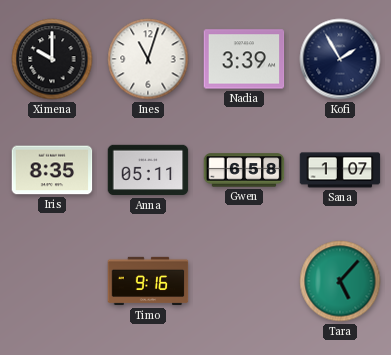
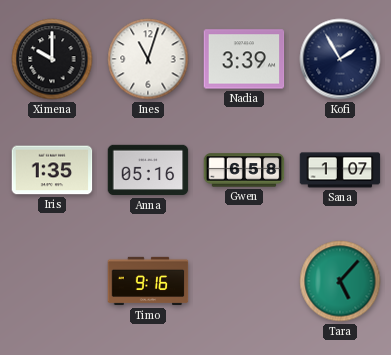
Iris: 8:35 -> 1:35 (52, 170)
Anna: 05:11 -> 05:16 (148, 170)
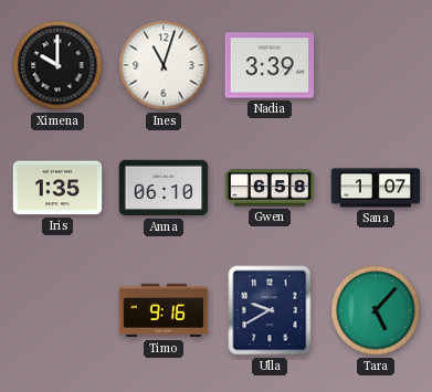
Kofi: 1:55 -> none (340, 59)
Anna: 05:16 -> 06:10 (164, 188)
Ulla: none -> 9:40 (270, 310)
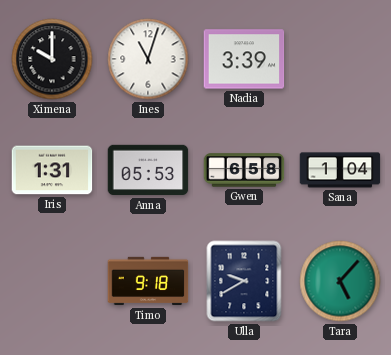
Iris: 1:35 -> 1:31 (52, 170)
Anna: 06:10 -> 05:53 (148, 170)
Sana: 1:07 -> 1:04 (340, 170)
Timo: 9:16 -> 9:18 (148, 281)
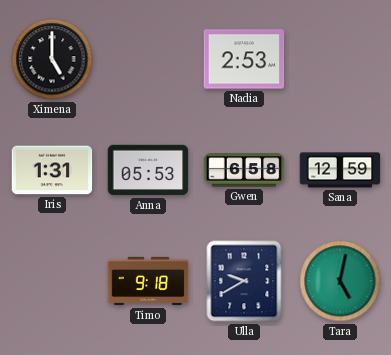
Ximena: 10:00 -> 5:00 (52, 59)
Ines: 11:03 -> none (148, 59)
Nadia: 3:39 -> 2:53 (244, 59)
Sana: 1:04 -> 12:59 (340, 170)
Tara: 5:07 -> 5:02 (340, 281)
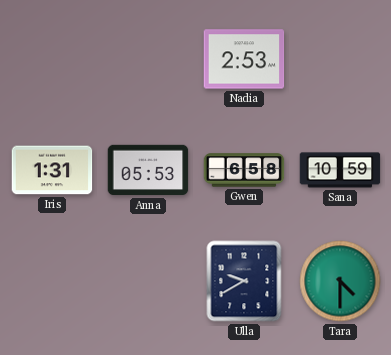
Ximena: 5:00 -> none (52, 59)
Sana: 12:59 -> 10:59 (340, 170)
Timo: 9:18 -> none (148, 281)
Tara: 5:02 -> 4:30 (340, 281)
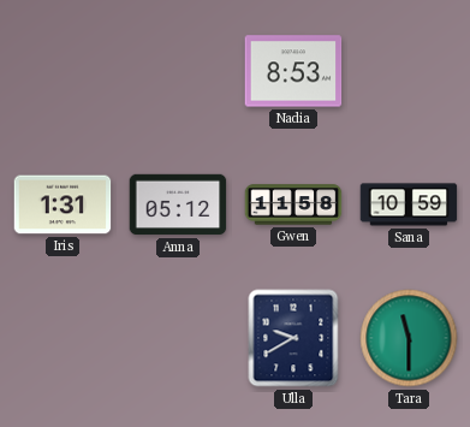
Nadia: 2:53 -> 8:53 (293, 71)
Anna: 05:53 -> 05:12 (178, 204)
Gwen: 6:58 -> 11:58 (293, 204)
Tara: 4:30 -> 11:30 (409, 338)
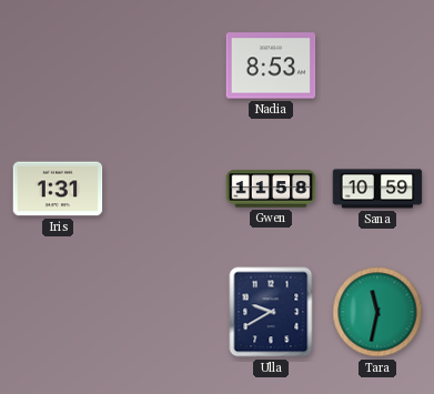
Anna: 05:12 -> none (178, 204)
Tara: 11:30 -> 11:32 (377, 312)
